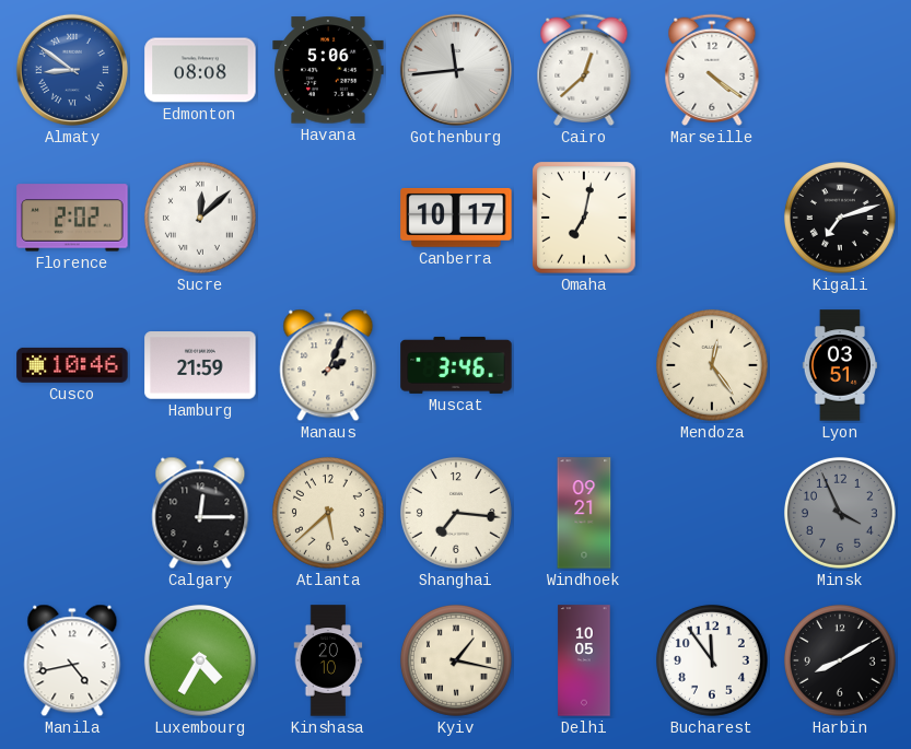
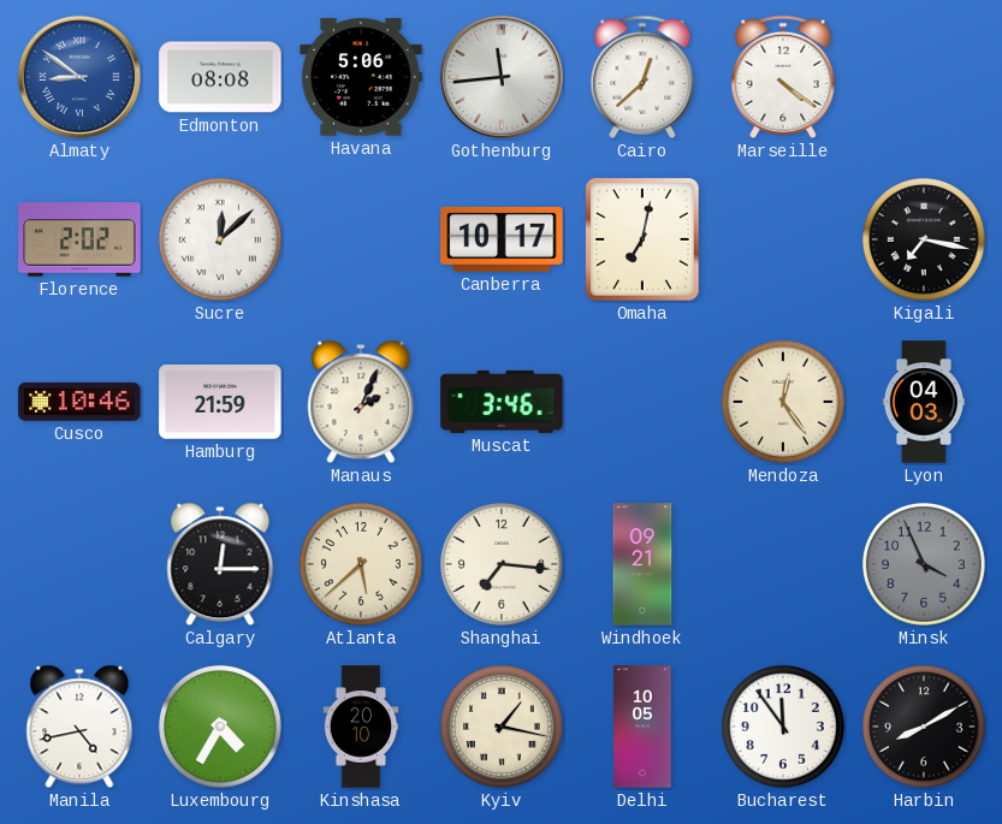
Kigali: 7:12 -> 7:17 (924, 239)
Lyon: 03:51 -> 04:03 (923, 402)
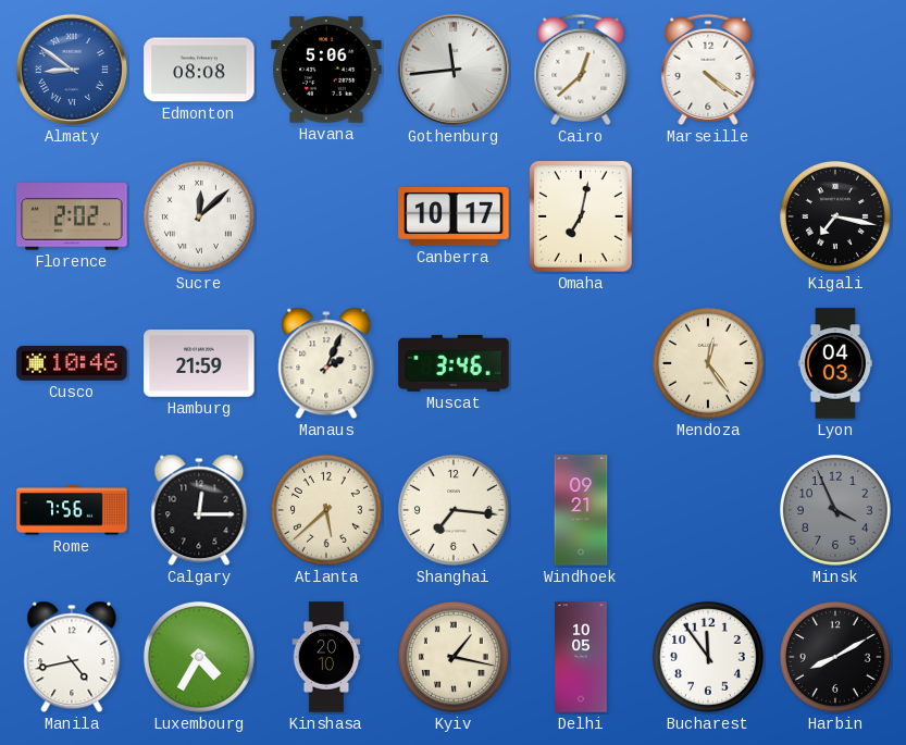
Rome: none -> 7:56 (72, 510)
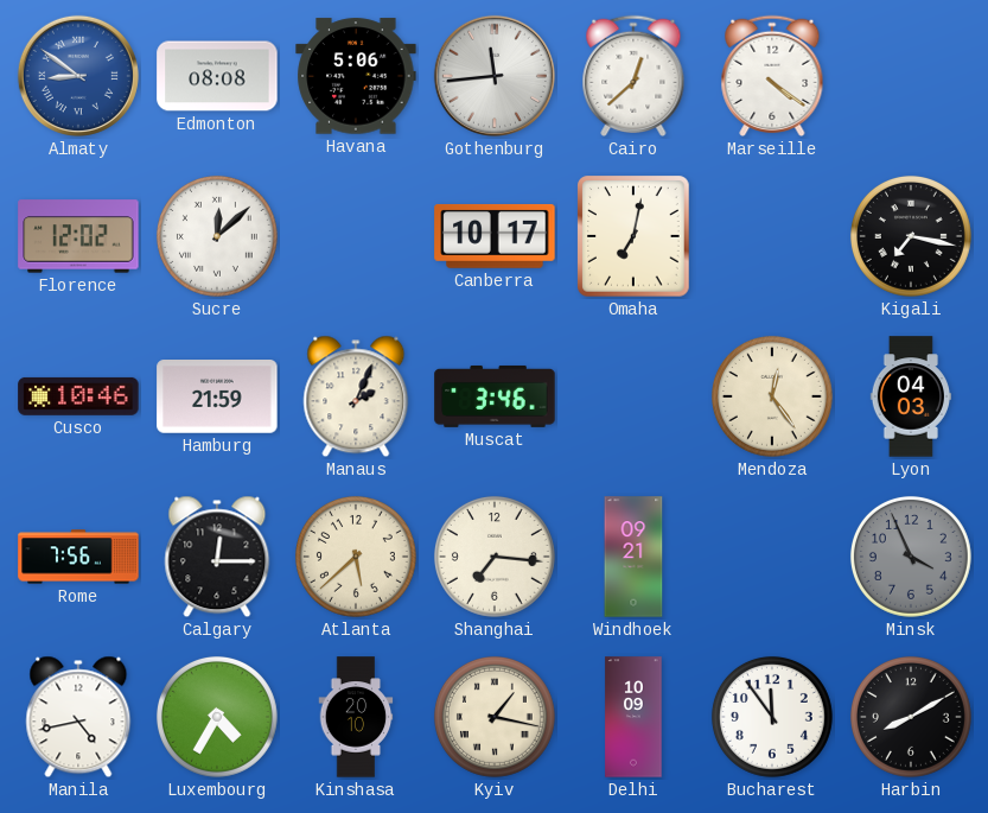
Florence: 2:02 -> 12:02 (78, 236)
Delhi: 10:05 -> 10:09 (633, 717)
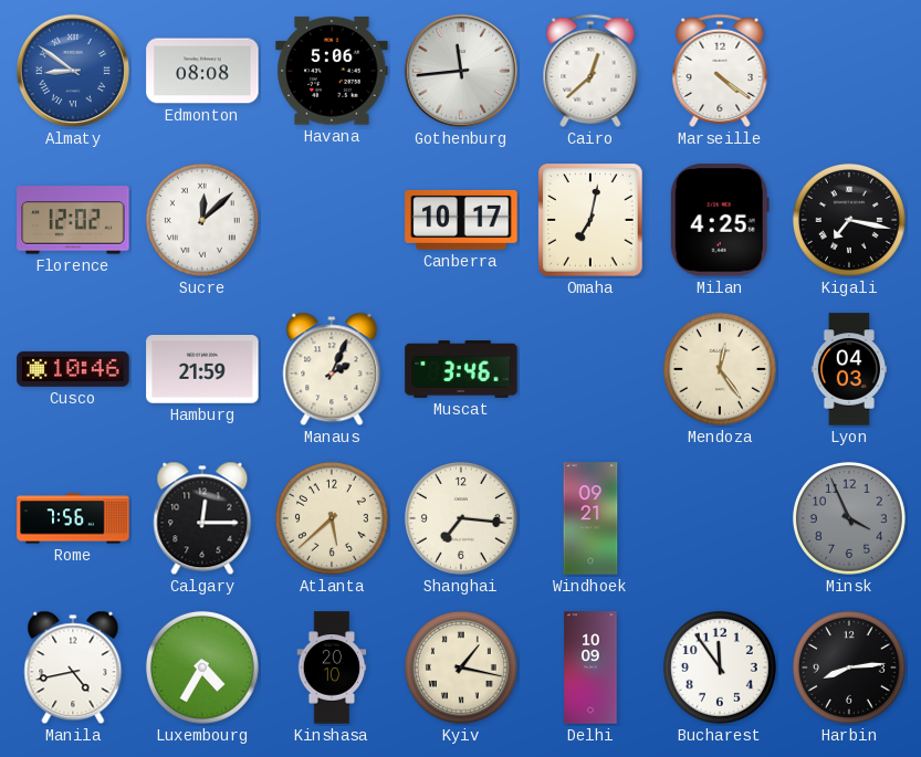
Milan: none -> 4:25 (720, 220)
Harbin: 8:10 -> 8:14 (849, 667)
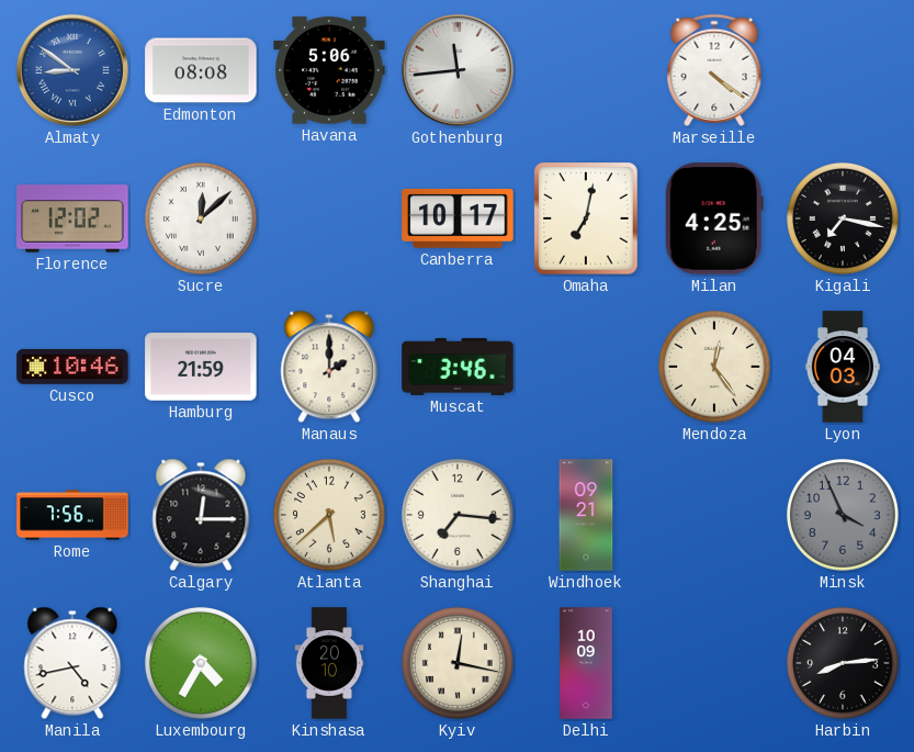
Cairo: 12:38 -> none (590, 71)
Manaus: 2:04 -> 2:00 (329, 367)
Kyiv: 1:17 -> 12:17 (458, 663)
Bucharest: 11:54 -> none (720, 667)
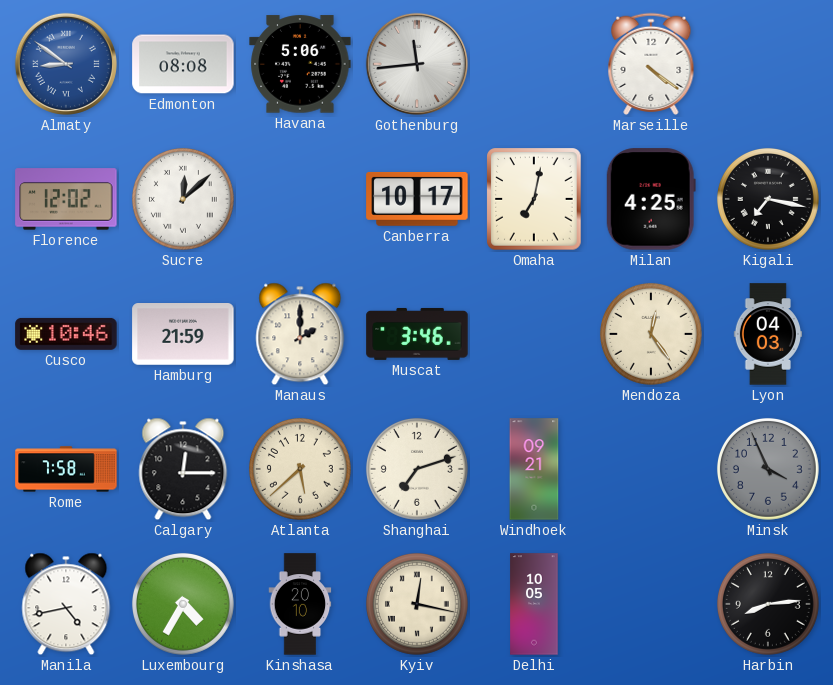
Rome: 7:56 -> 7:58 (66, 469)
Shanghai: 7:16 -> 7:12 (417, 469)
Delhi: 10:09 -> 10:05 (534, 604)
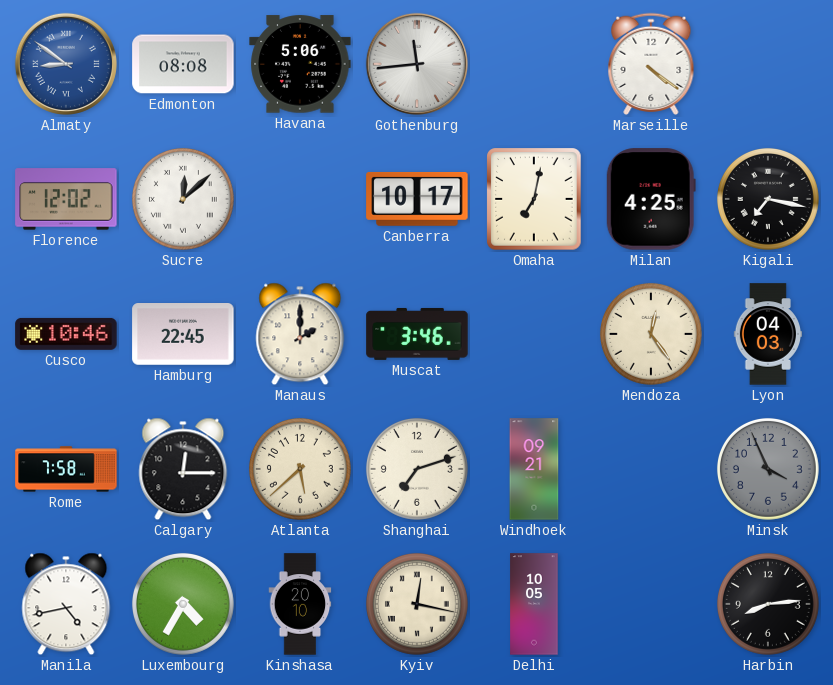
Hamburg: 21:59 -> 22:45 (183, 335)
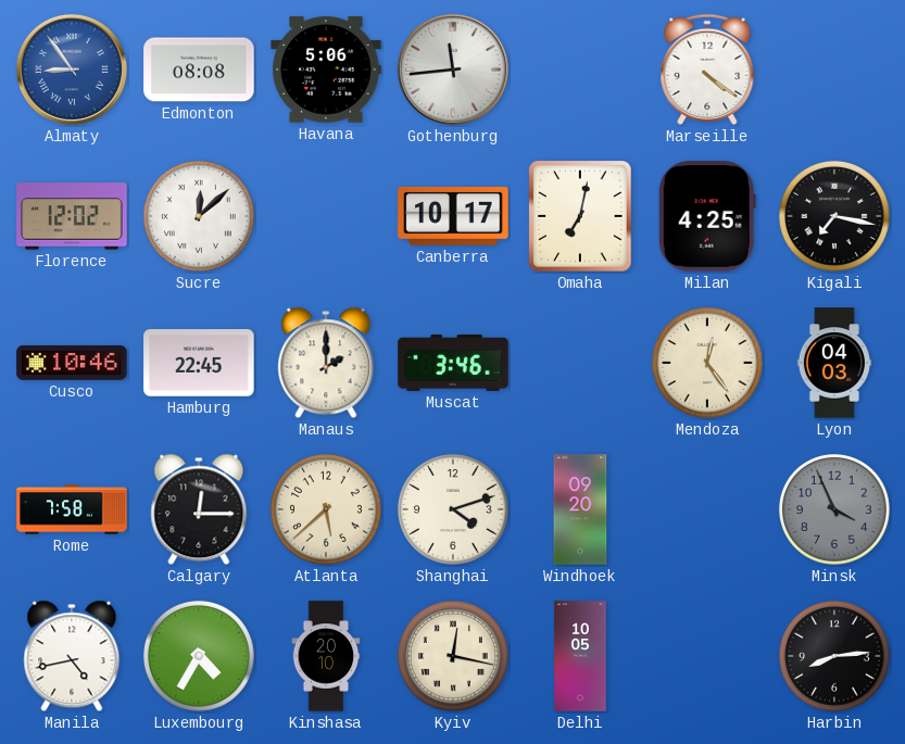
Almaty: 8:51 -> 8:54 (72, 70)
Shanghai: 7:12 -> 4:12 (453, 509)
Windhoek: 09:21 -> 09:20 (580, 509)
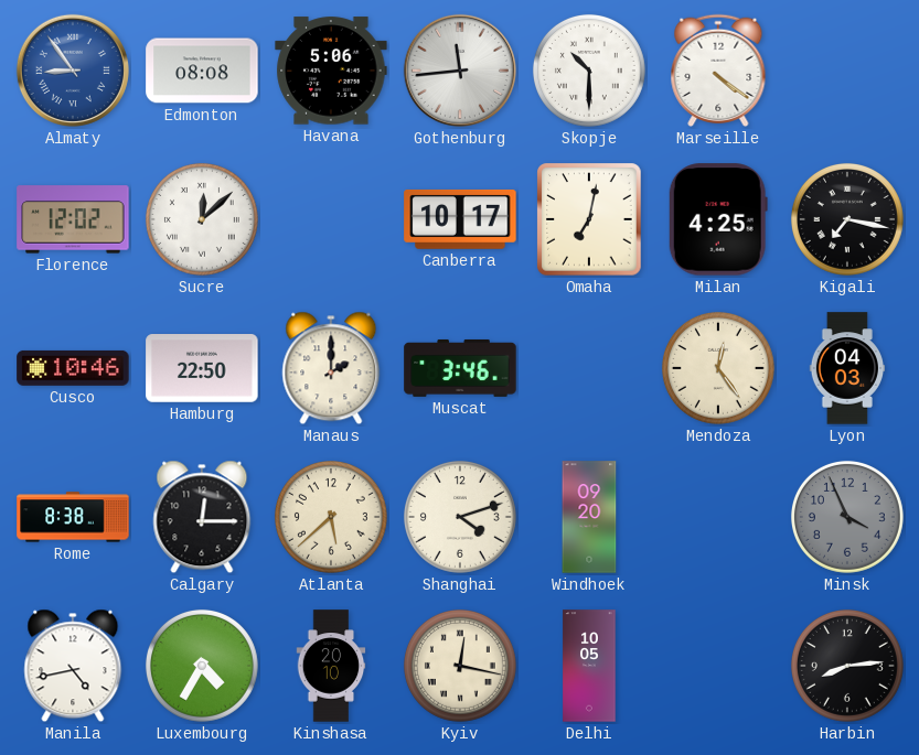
Skopje: none -> 10:30 (589, 71)
Hamburg: 22:45 -> 22:50 (202, 369)
Rome: 7:58 -> 8:38 (73, 517)
